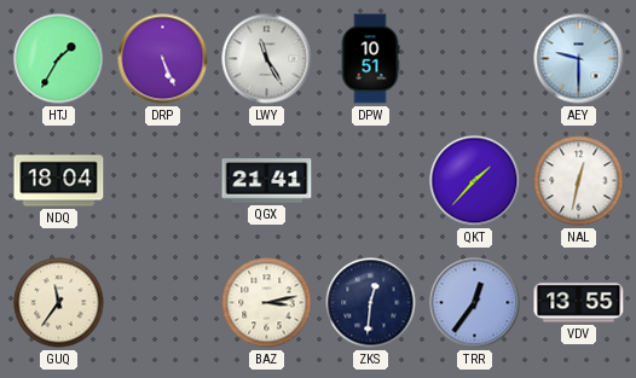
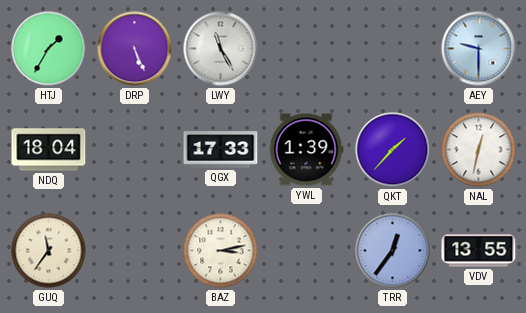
DPW: 10:51 -> none (370, 59)
QGX: 21:41 -> 17:33 (221, 150)
YWL: none -> 1:39 (306, 150)
ZKS: 12:31 -> none (371, 303)
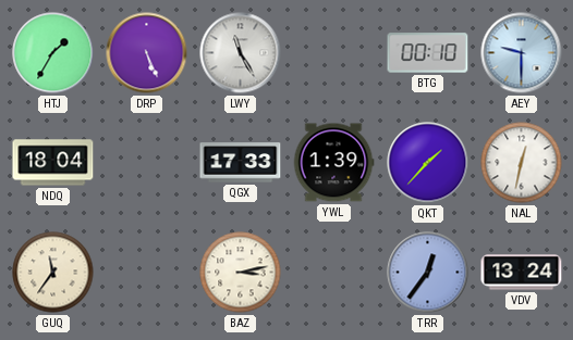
BTG: none -> 00:10 (428, 53)
VDV: 13:55 -> 13:24 (522, 273)
